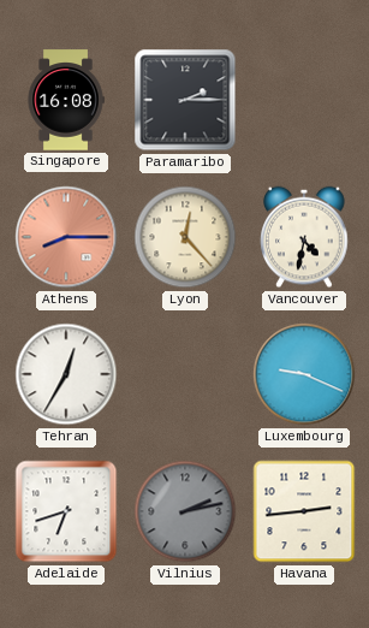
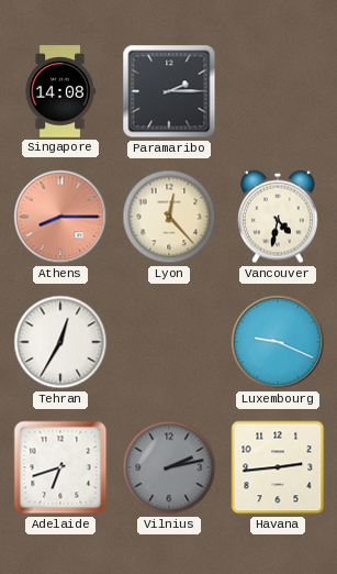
Singapore: 16:08 -> 14:08 (60, 91)
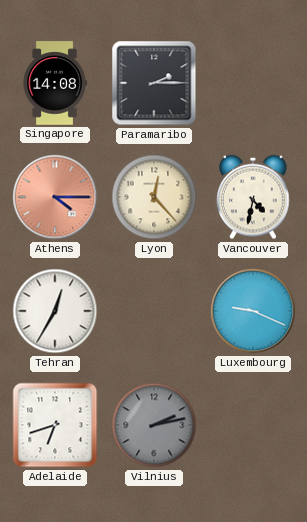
Athens: 8:15 -> 4:15 (55, 197)
Havana: 2:44 -> none (278, 467)
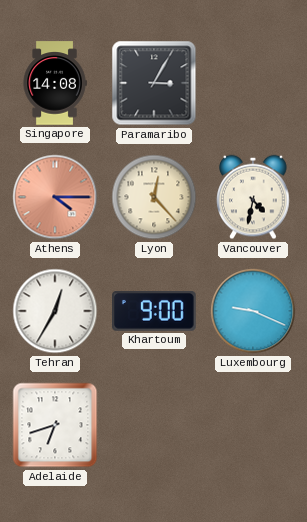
Paramaribo: 2:15 -> 3:05 (154, 83)
Khartoum: none -> 9:00 (155, 312)
Vilnius: 2:13 -> none (154, 425)
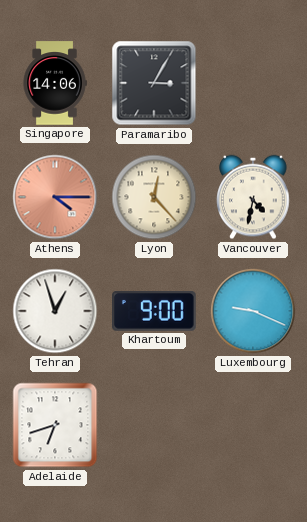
Singapore: 14:08 -> 14:06 (55, 83)
Tehran: 12:35 -> 12:57 (55, 311)
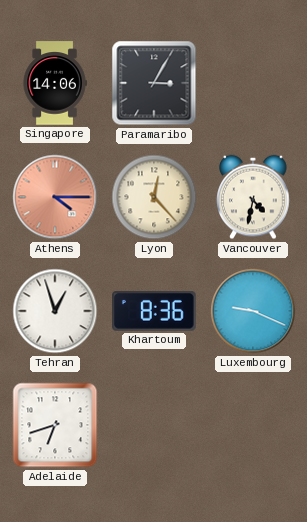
Khartoum: 9:00 -> 8:36 (155, 312)
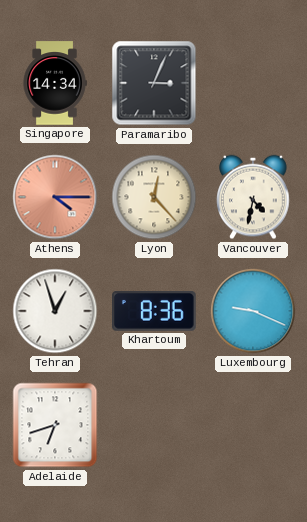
Singapore: 14:06 -> 14:34 (55, 83)
Paramaribo: 3:05 -> 3:04 (154, 83)
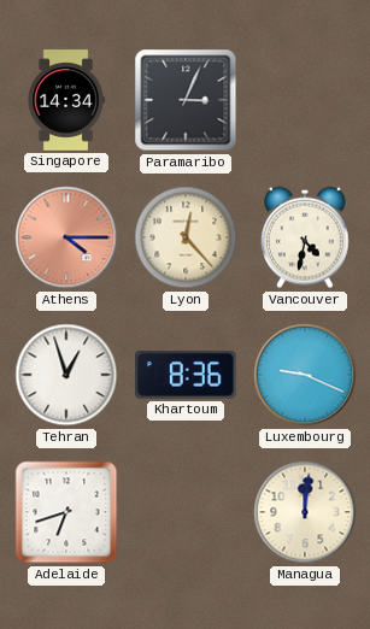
Managua: none -> 12:01 (305, 512)
